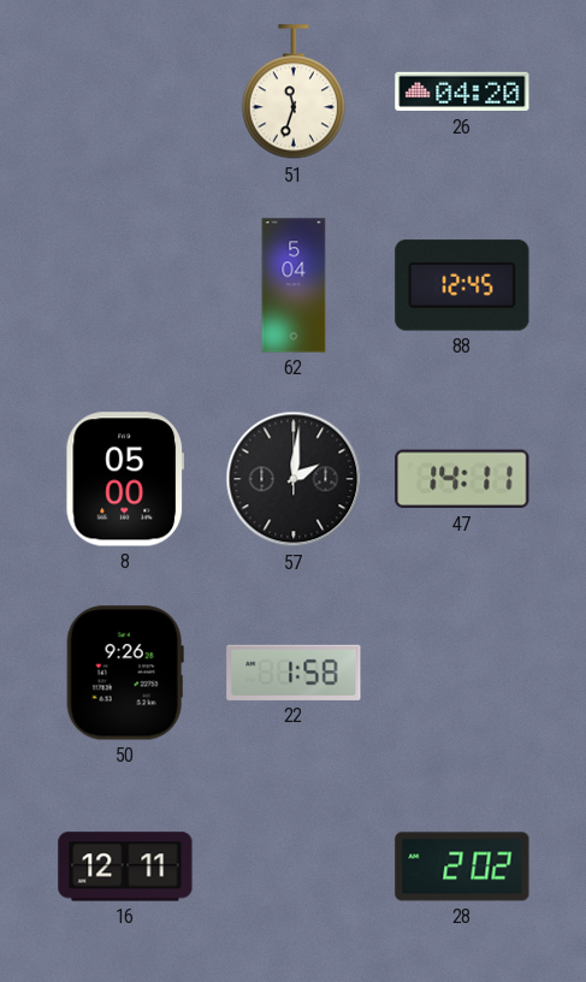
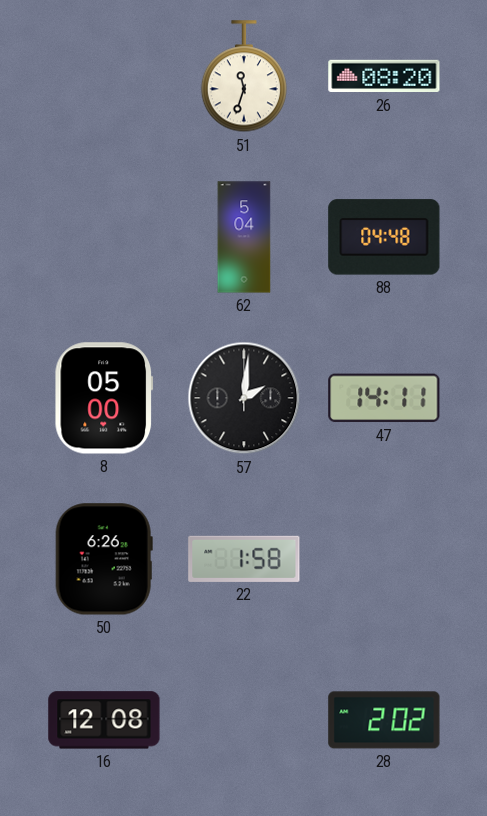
26: 04:20 -> 08:20 (384, 76)
88: 12:45 -> 04:48 (384, 237)
50: 9:26 -> 6:26 (104, 559)
16: 12:11 -> 12:08 (104, 720)
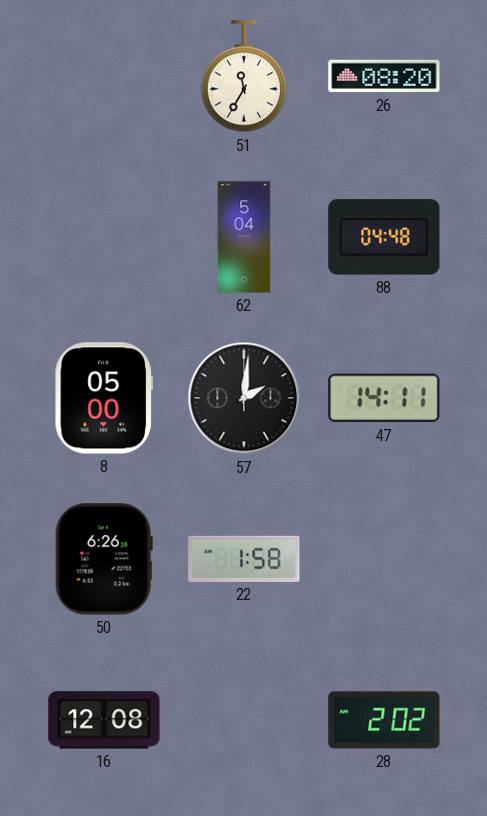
51: 11:33 -> 11:35 (244, 77)
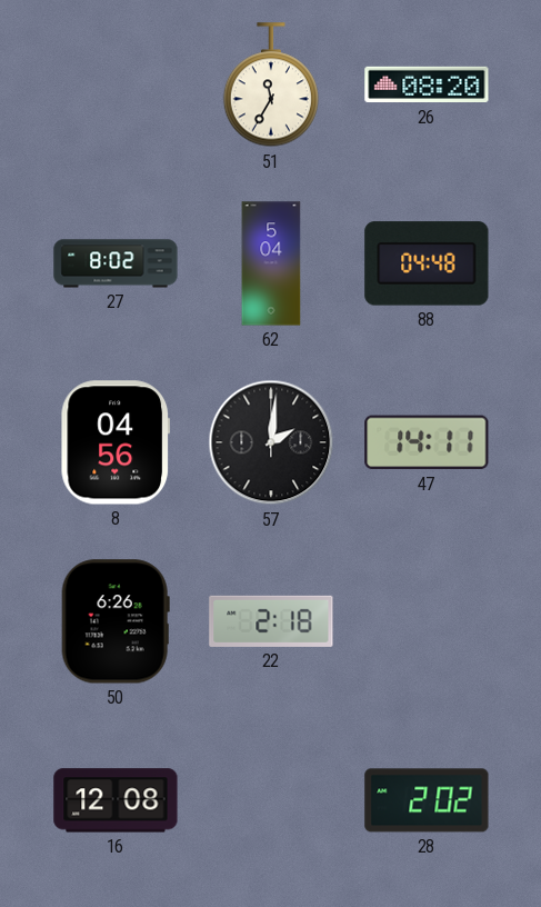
27: none -> 8:02 (116, 263)
8: 05:00 -> 04:56 (116, 442)
22: 1:58 -> 2:18 (271, 621)
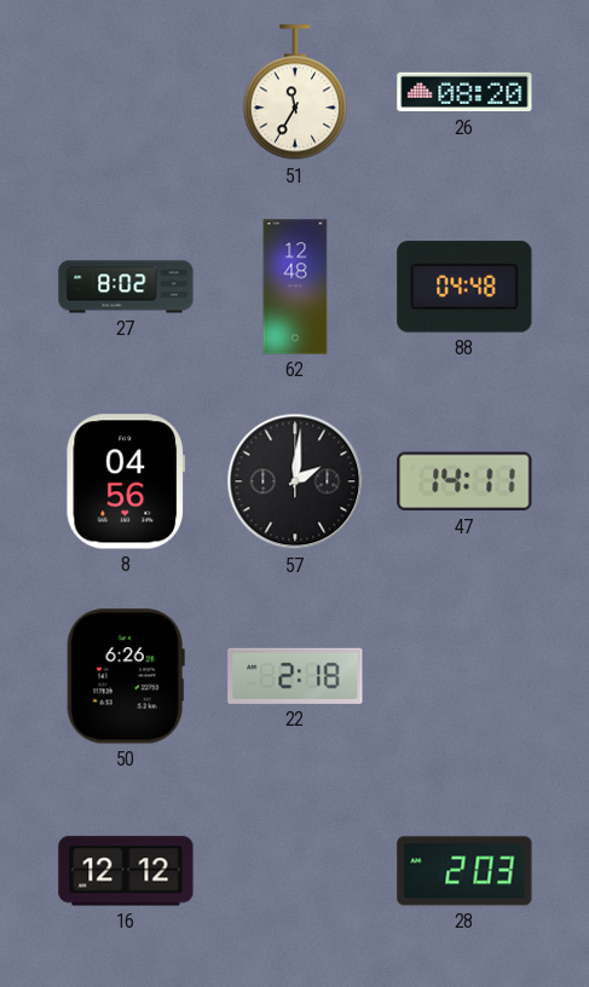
62: 5:04 -> 12:48 (295, 287)
16: 12:08 -> 12:12 (126, 871)
28: 2:02 -> 2:03 (464, 871)
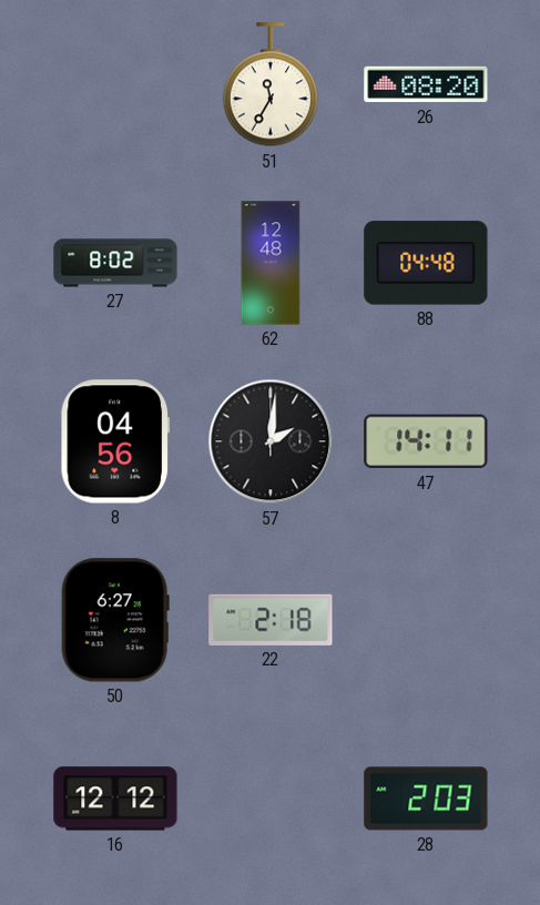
50: 6:26 -> 6:27 (115, 620)
